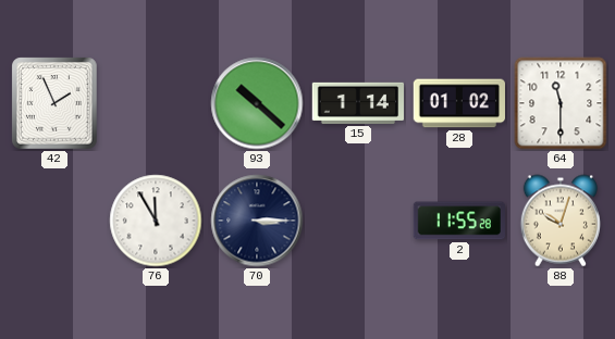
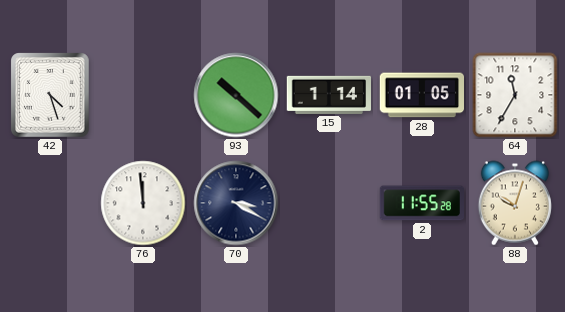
42: 1:56 -> 4:27 (50, 95)
28: 01:02 -> 01:05 (421, 95)
64: 11:30 -> 11:35 (515, 95)
76: 11:55 -> 11:59 (143, 203)
70: 3:15 -> 3:20 (236, 203)
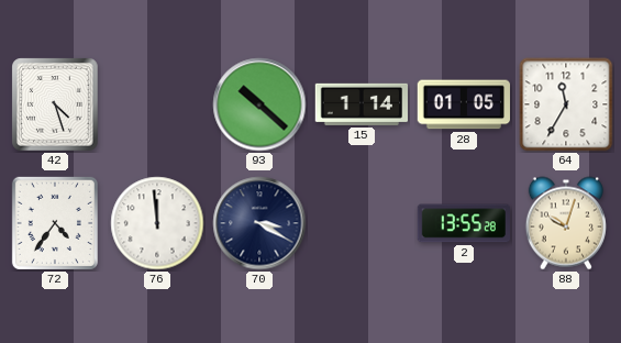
72: none -> 4:36 (55, 223)
2: 11:55 -> 13:55 (464, 223)
